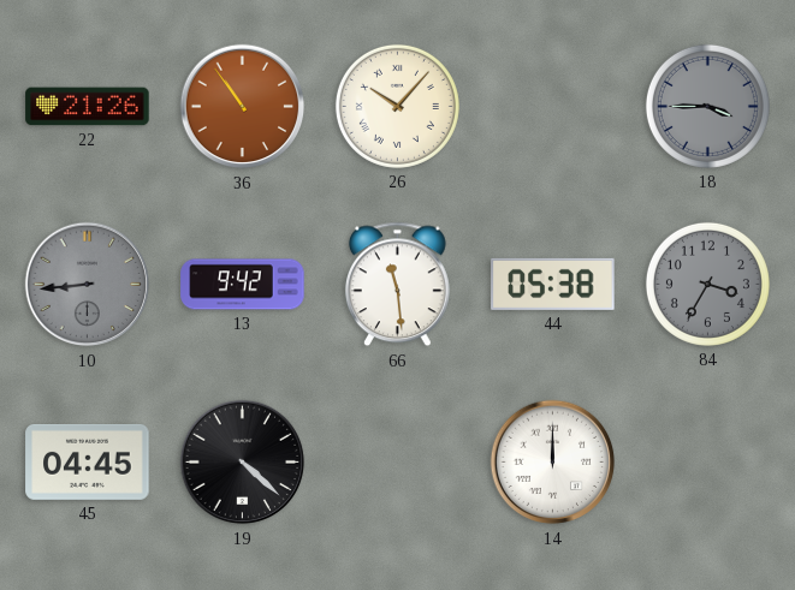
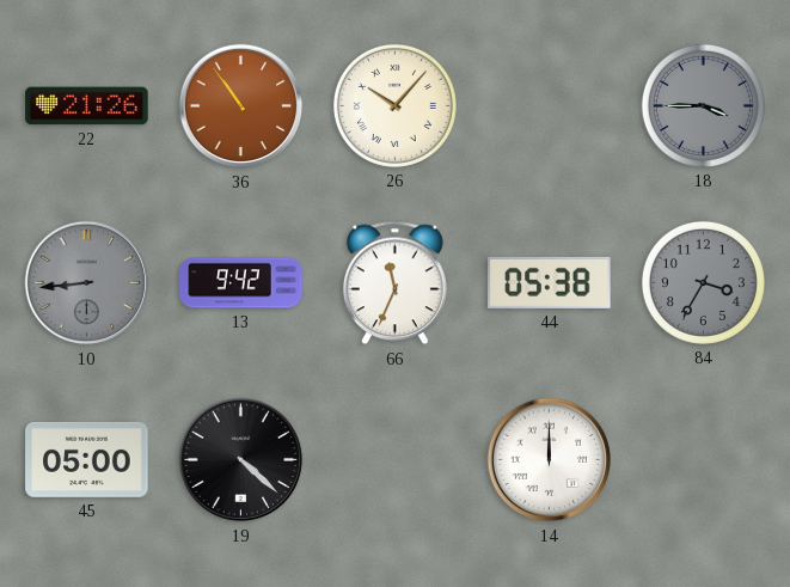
66: 11:29 -> 11:34 (394, 283)
45: 04:45 -> 05:00 (87, 459)
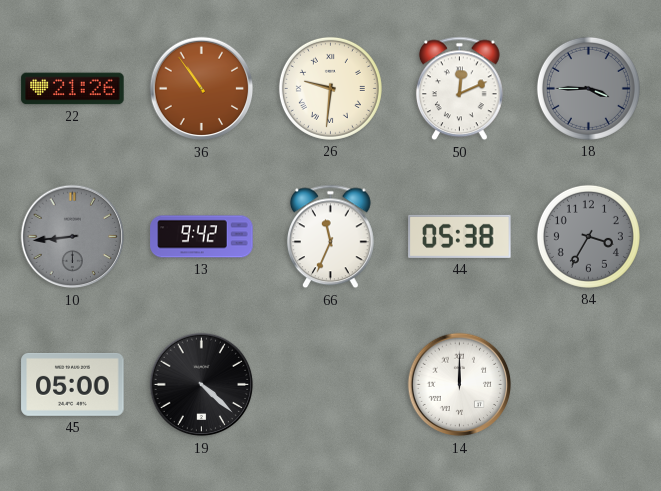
26: 10:07 -> 9:31 (330, 88)
50: none -> 12:11 (459, 89)
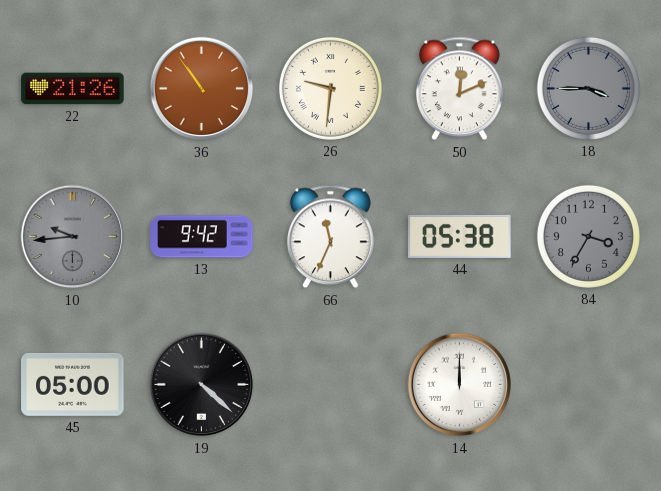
10: 8:44 -> 9:44 (73, 237)
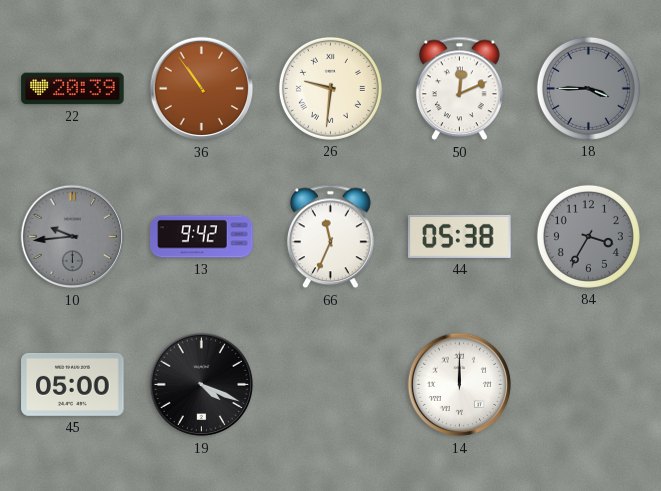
22: 21:26 -> 20:39 (73, 89)
19: 4:22 -> 4:19 (202, 385)
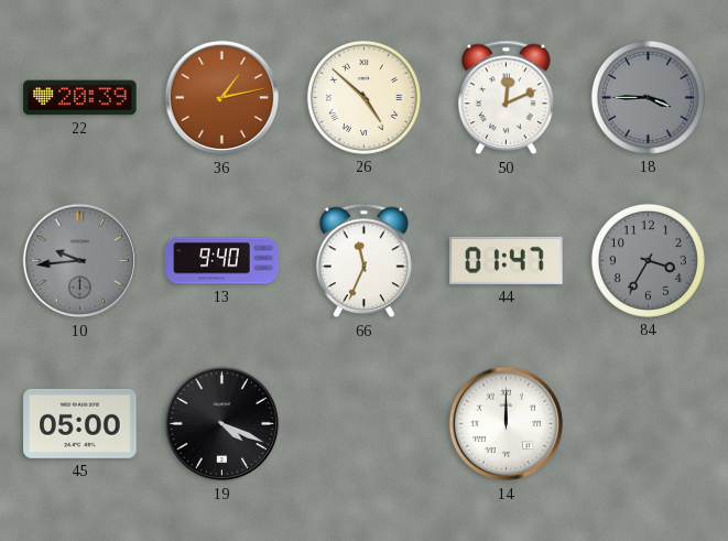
36: 10:54 -> 1:13 (222, 98)
26: 9:31 -> 4:52 (363, 97)
13: 9:42 -> 9:40 (222, 261)
44: 05:38 -> 01:47 (507, 260)
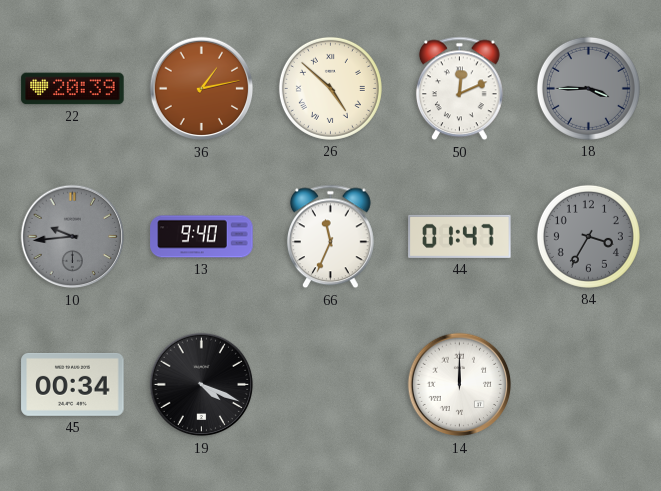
45: 05:00 -> 00:34 (73, 384)
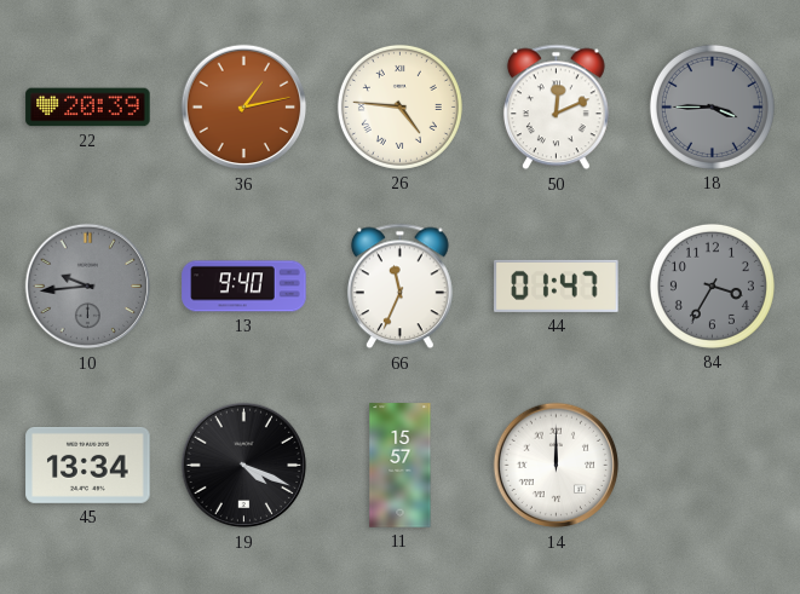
26: 4:52 -> 4:46 (399, 106)
45: 00:34 -> 13:34 (88, 465)
11: none -> 15:57 (401, 466)
